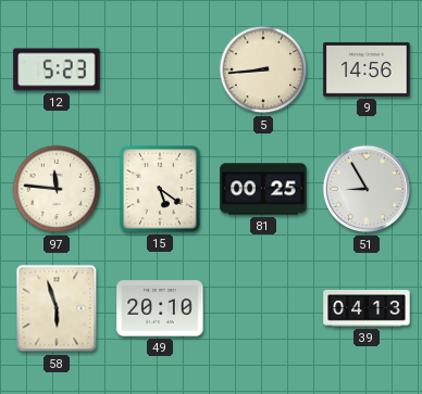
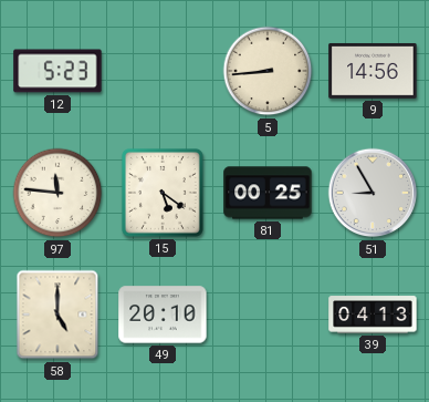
58: 5:57 -> 5:00 (57, 315)
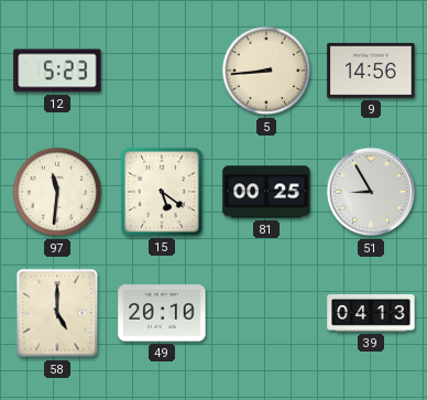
97: 11:46 -> 11:31 (57, 192)
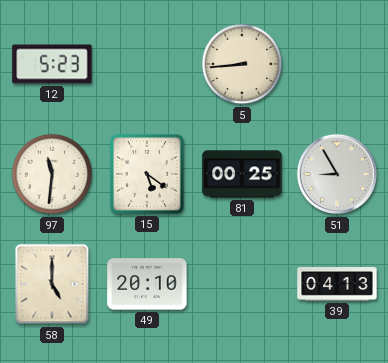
9: 14:56 -> none (371, 71)
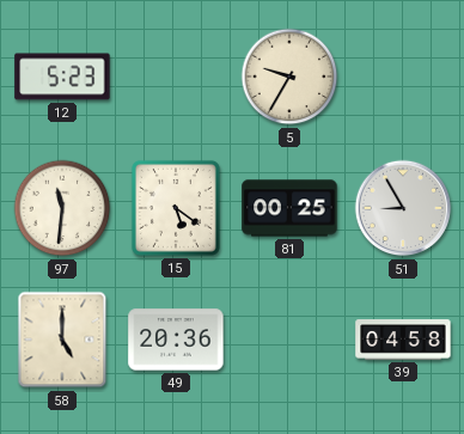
5: 8:44 -> 9:35 (289, 77)
49: 20:10 -> 20:36 (176, 340)
39: 04:13 -> 04:58 (403, 340)
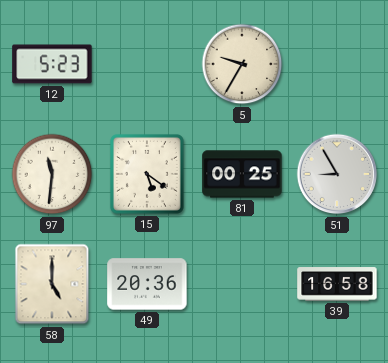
39: 04:58 -> 16:58 (337, 284)
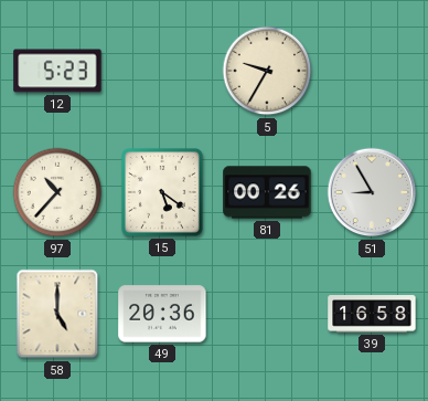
97: 11:31 -> 10:37 (57, 192)
81: 00:25 -> 00:26 (267, 192)
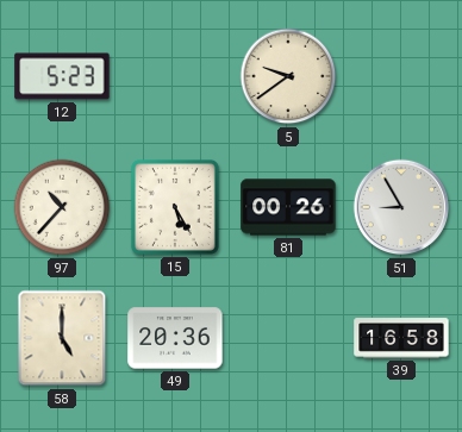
5: 9:35 -> 9:39 (288, 76)
15: 5:21 -> 5:25 (175, 207)
